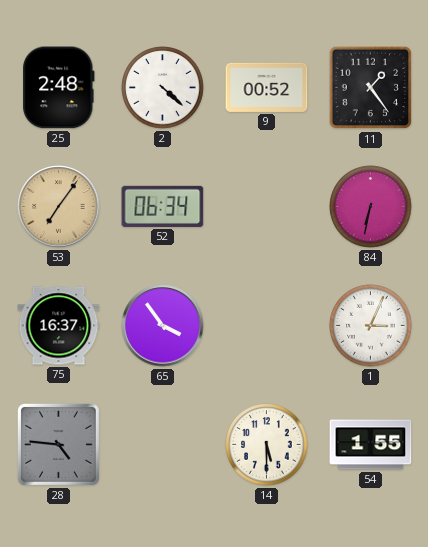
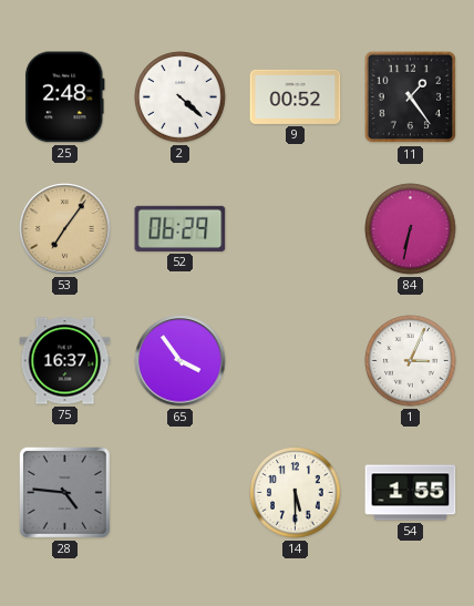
52: 06:34 -> 06:29 (181, 228)
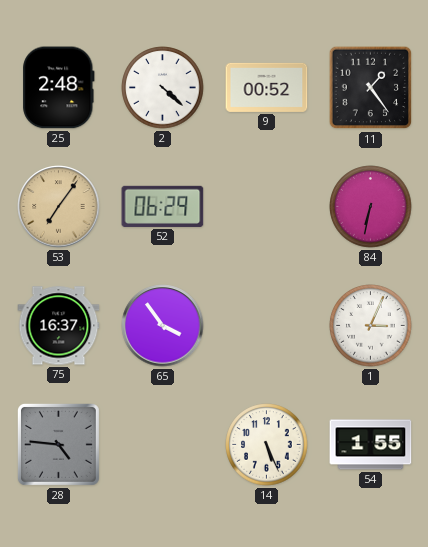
14: 5:30 -> 5:26 (267, 445)
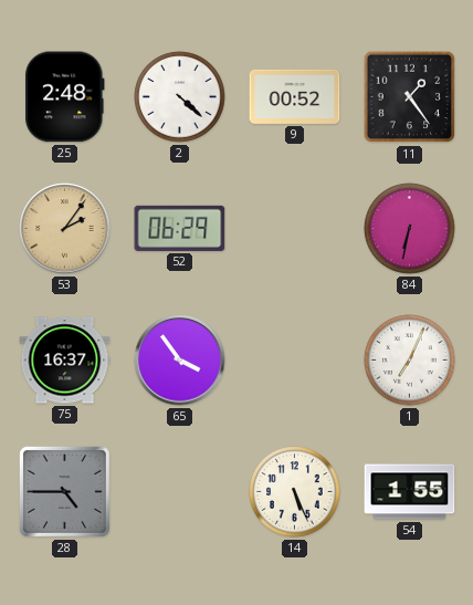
53: 7:06 -> 2:06 (65, 229)
1: 3:04 -> 7:04 (410, 361)
28: 4:46 -> 4:45 (64, 491)
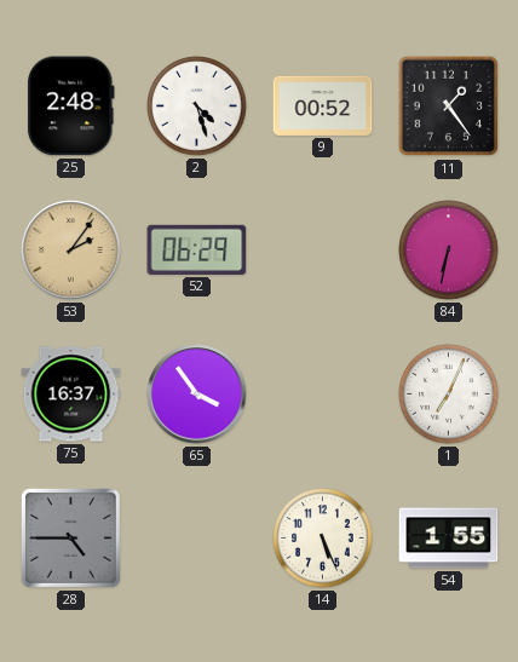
2: 4:22 -> 4:27 (197, 107)
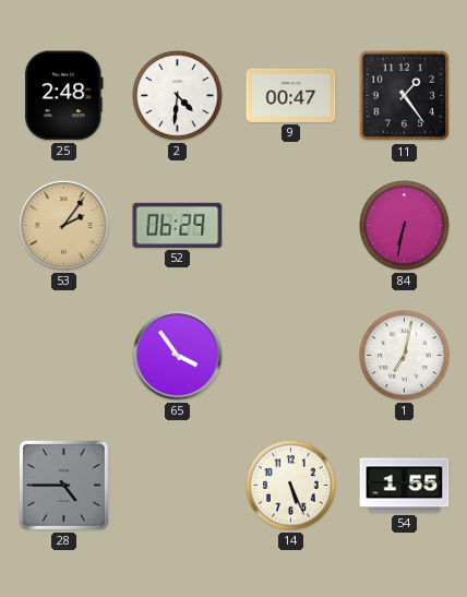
2: 4:27 -> 4:31 (178, 96)
9: 00:52 -> 00:47 (291, 95)
75: 16:37 -> none (71, 395)
1: 7:04 -> 7:02 (405, 356)
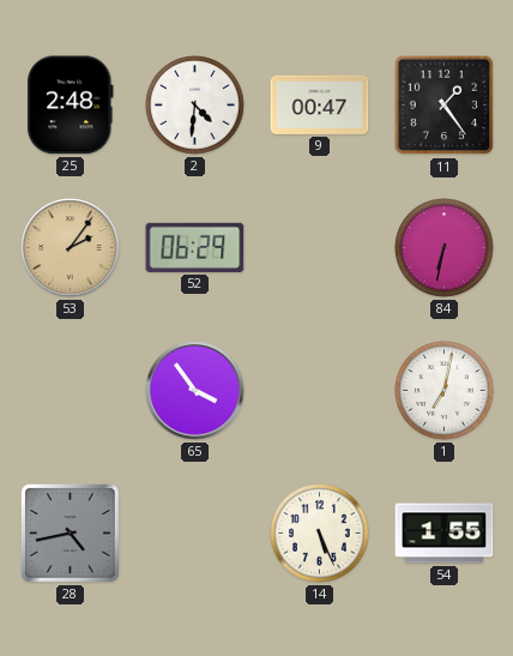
28: 4:45 -> 4:43 (70, 532)
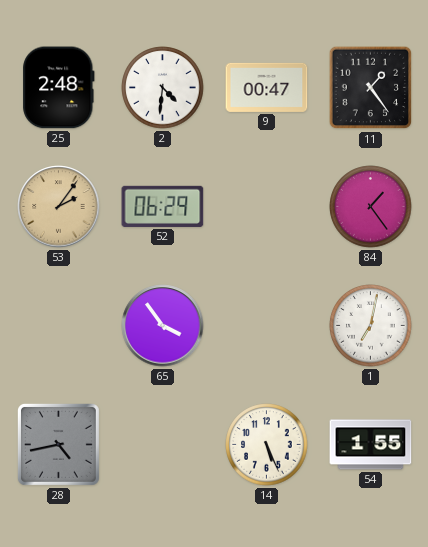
84: 6:32 -> 1:24 (371, 207)
